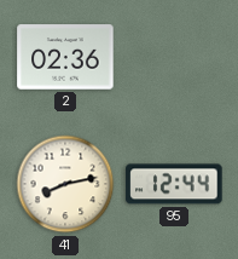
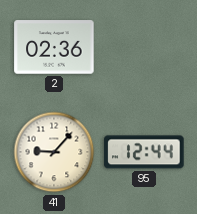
41: 8:13 -> 9:07 (54, 152)
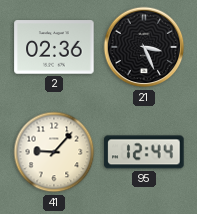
21: none -> 3:26 (144, 47)
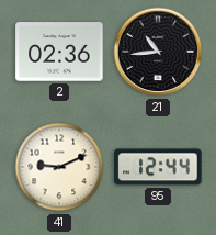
21: 3:26 -> 10:44 (158, 52)
41: 9:07 -> 9:11 (59, 167)
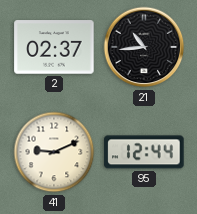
2: 02:36 -> 02:37 (54, 47)
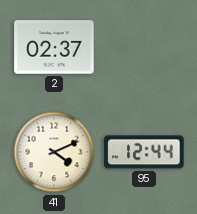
21: 10:44 -> none (144, 47)
41: 9:11 -> 4:11 (54, 152)
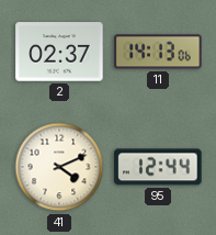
11: none -> 14:13 (158, 52)
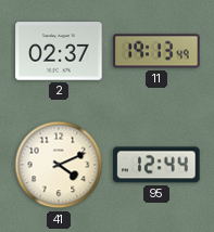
11: 14:13 -> 19:13 (156, 51)
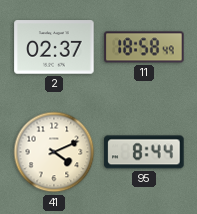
11: 19:13 -> 18:58 (144, 47)
95: 12:44 -> 8:44 (144, 152)
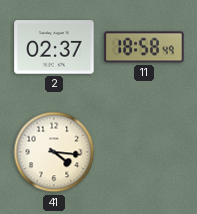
41: 4:11 -> 4:16 (54, 152)
95: 8:44 -> none (144, 152)
